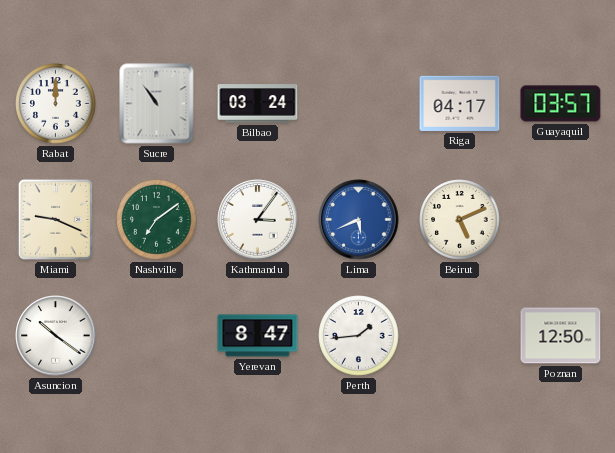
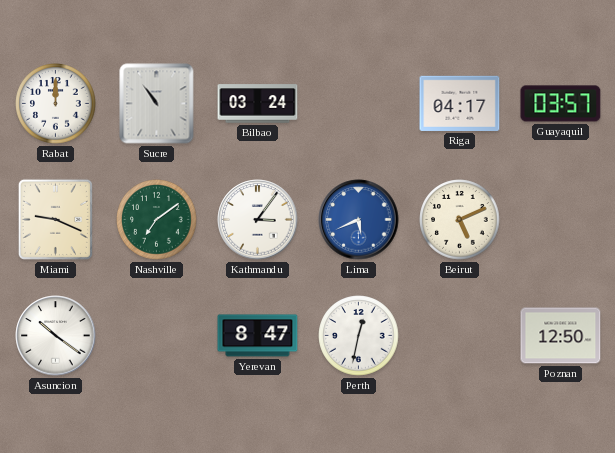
Perth: 1:44 -> 12:32 (359, 336)
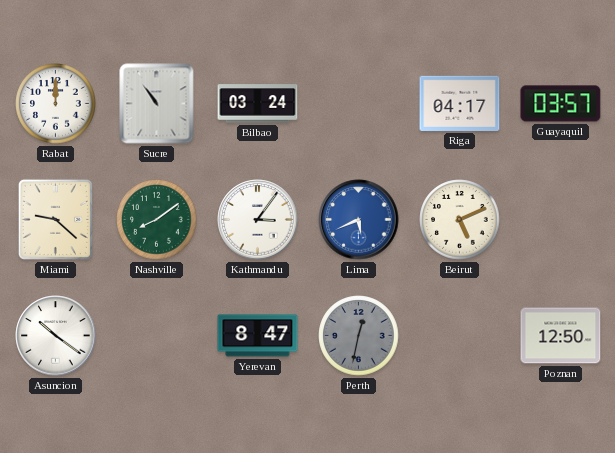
Miami: 9:19 -> 9:22 (55, 219)
Nashville: 7:09 -> 8:09 (157, 220)
Perth dial: white -> grey (359, 336)
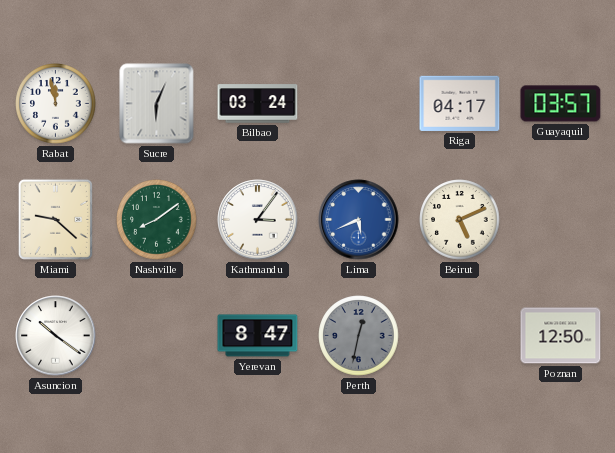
Rabat: 12:00 -> 11:58 (56, 104)
Sucre: 10:54 -> 6:04 (157, 104)
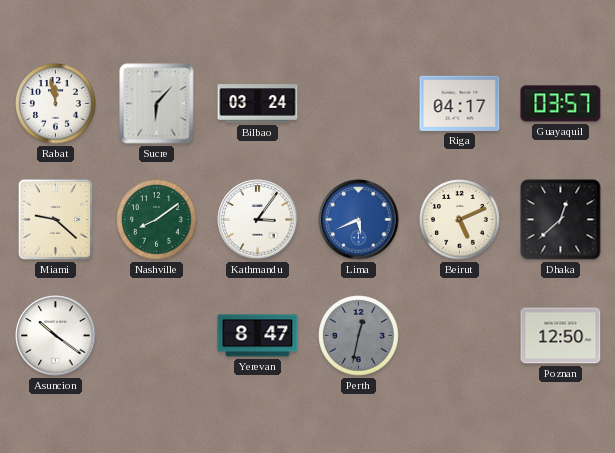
Sucre: 6:04 -> 6:07 (157, 104)
Dhaka: none -> 12:38 (561, 220)
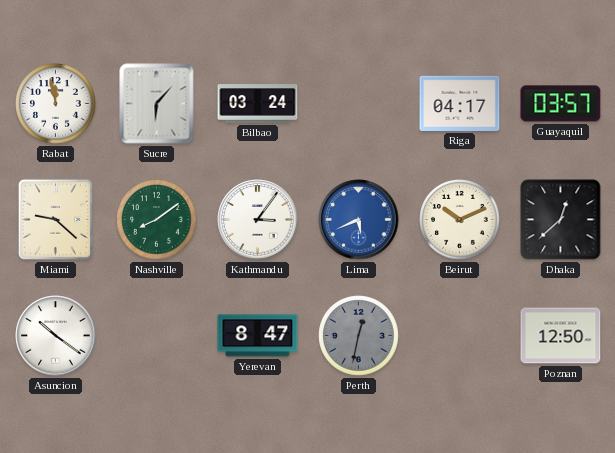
Beirut: 5:11 -> 10:11 (460, 220)
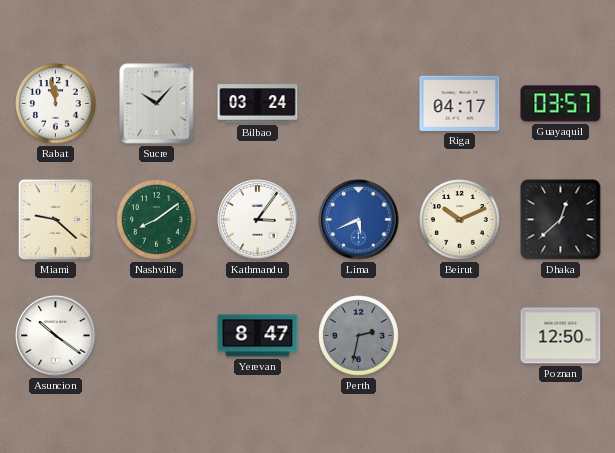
Sucre: 6:07 -> 10:07 (157, 104)
Perth: 12:32 -> 2:32 (359, 336)
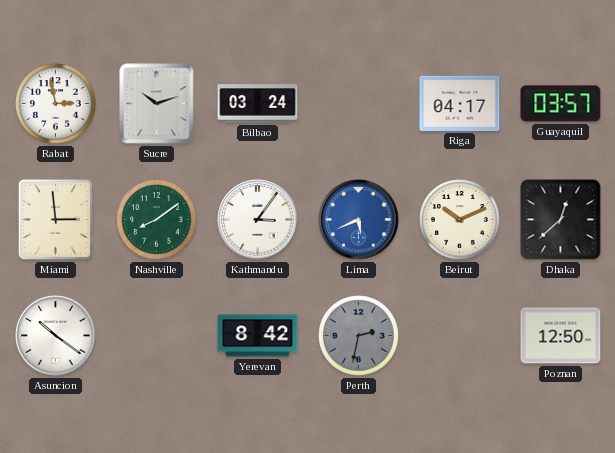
Rabat: 11:58 -> 2:58 (56, 104)
Sucre: 10:07 -> 10:12 (157, 104)
Miami: 9:22 -> 2:59 (55, 219)
Yerevan: 8:47 -> 8:42 (258, 336)
